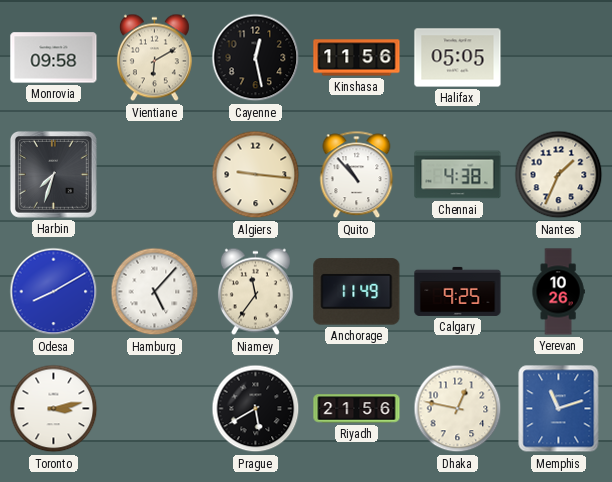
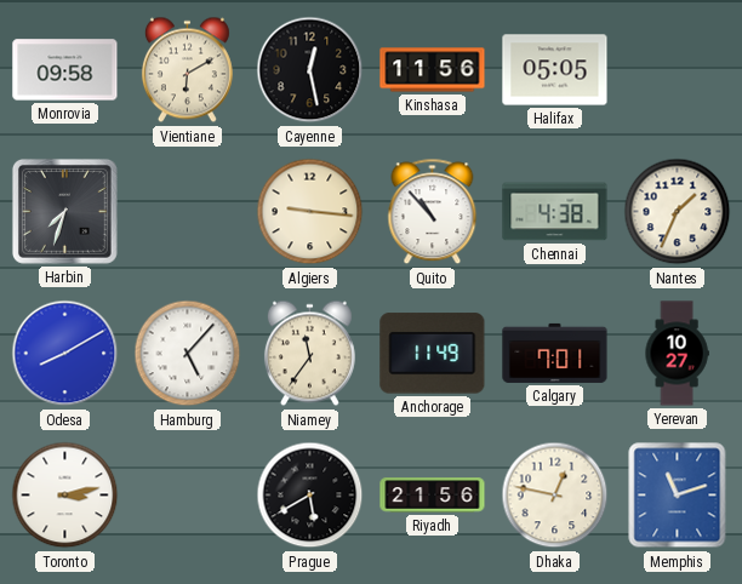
Calgary: 9:25 -> 7:01 (555, 353)
Yerevan: 10:26 -> 10:27 (677, 354)
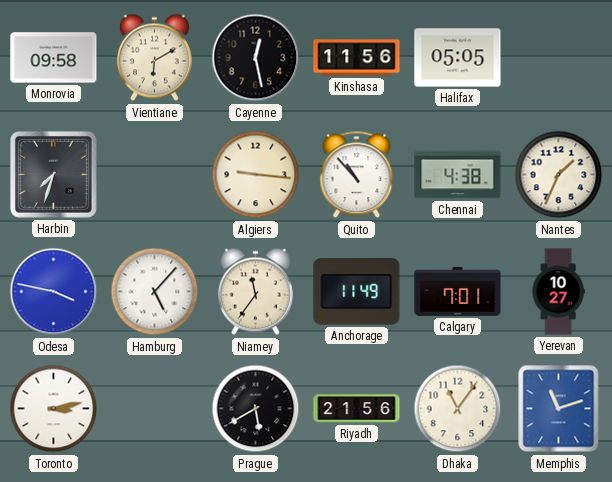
Odesa: 8:10 -> 3:47 (54, 292)
Dhaka: 12:47 -> 11:06 (458, 409)
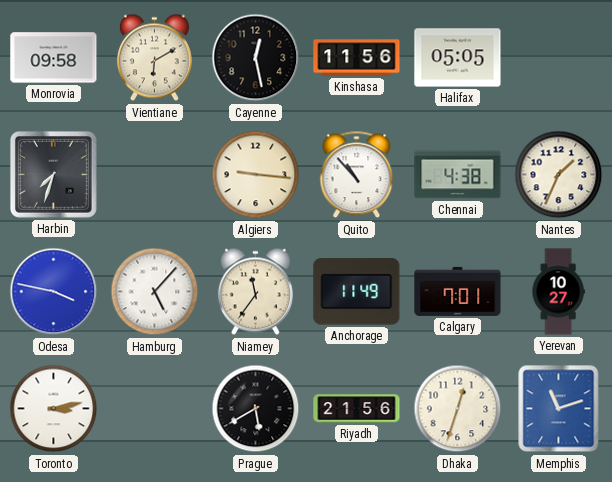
Dhaka: 11:06 -> 12:33 (458, 409)
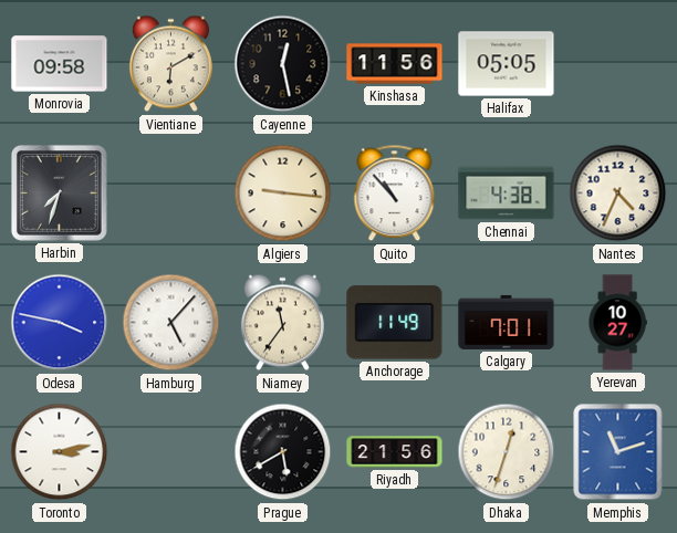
Nantes: 1:34 -> 4:34 (618, 194)
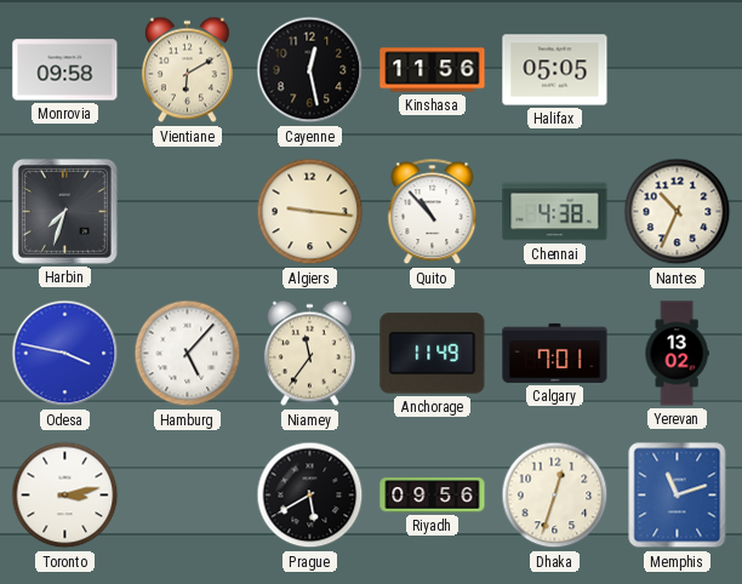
Nantes: 4:34 -> 10:34 (678, 212)
Yerevan: 10:27 -> 13:02 (677, 354)
Riyadh: 21:56 -> 09:56 (433, 496)
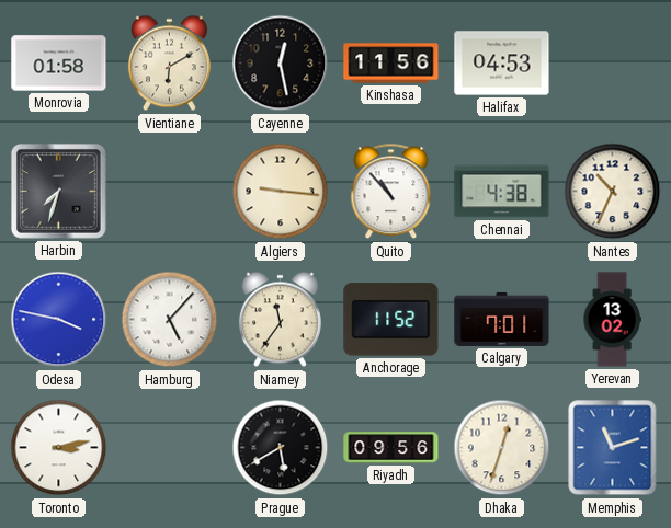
Monrovia: 09:58 -> 01:58 (59, 64)
Halifax: 05:05 -> 04:53 (502, 64)
Anchorage: 11:49 -> 11:52 (391, 320)
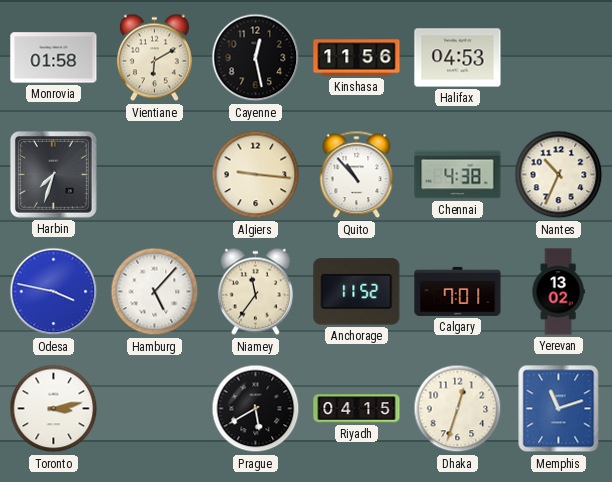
Riyadh: 09:56 -> 04:15 (357, 409)
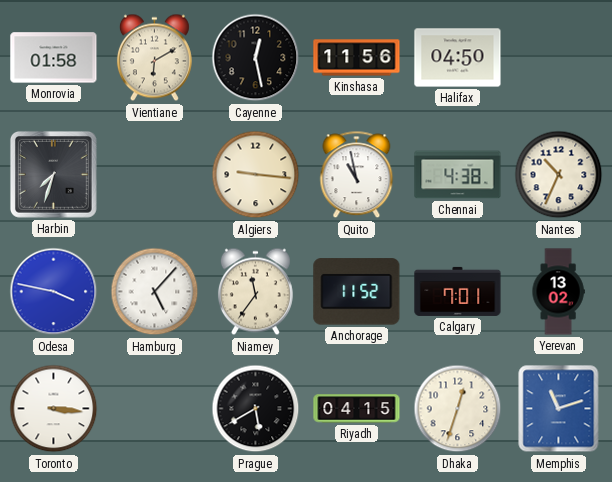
Halifax: 04:53 -> 04:50 (458, 58)
Quito: 10:53 -> 10:58 (357, 175)
Toronto: 3:13 -> 3:16 (54, 409)
